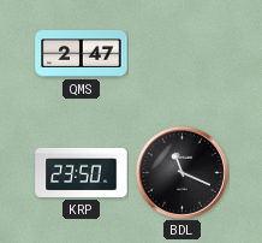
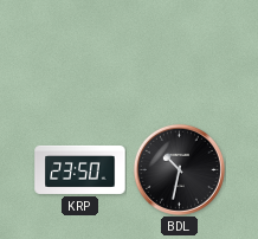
QMS: 2:47 -> none (82, 54)
BDL: 11:19 -> 10:32 (179, 169)
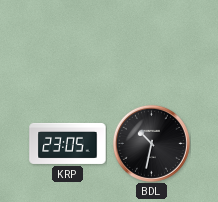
KRP: 23:50 -> 23:05 (68, 143)
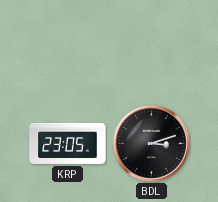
BDL: 10:32 -> 3:12 (151, 143)
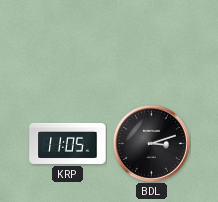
KRP: 23:05 -> 11:05 (68, 143)
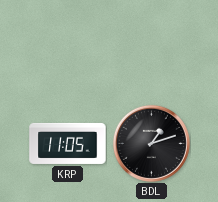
BDL: 3:12 -> 1:12 (151, 143)
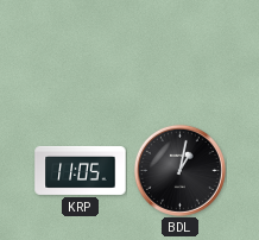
BDL: 1:12 -> 1:02 (179, 170)
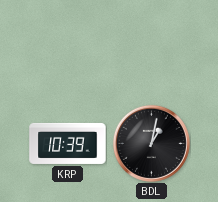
KRP: 11:05 -> 10:39 (68, 143)
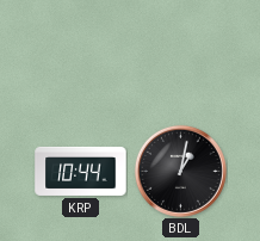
KRP: 10:39 -> 10:44 (81, 171)
